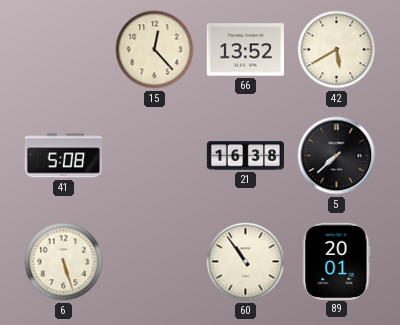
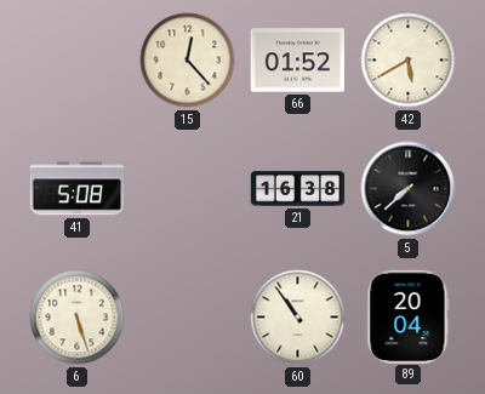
66: 13:52 -> 01:52 (297, 61)
89: 20:01 -> 20:04 (409, 316)
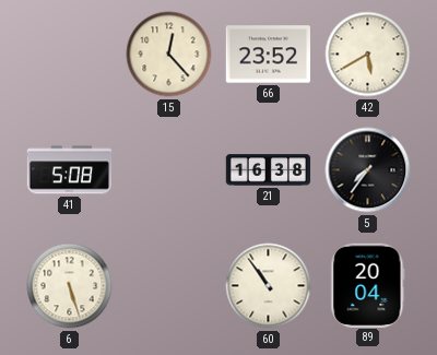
66: 01:52 -> 23:52 (268, 55)
5: 7:38 -> 7:36 (368, 170)
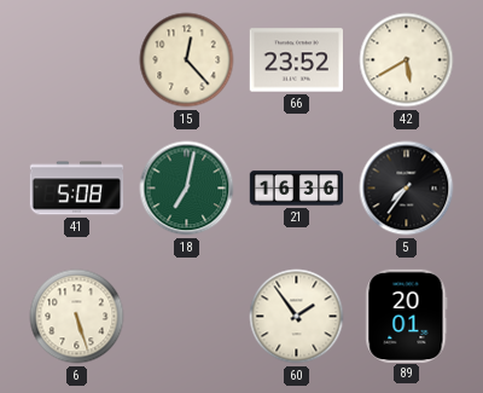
18: none -> 7:02 (187, 189)
21: 16:38 -> 16:36 (297, 189)
60: 10:54 -> 1:54 (297, 317)
89: 20:04 -> 20:01 (407, 316)
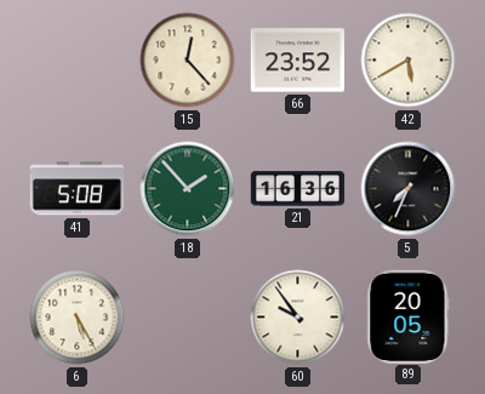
18: 7:02 -> 1:53 (188, 189)
5: 7:36 -> 7:34 (409, 189)
6: 5:27 -> 5:25 (78, 318)
60: 1:54 -> 9:54 (298, 318)
89: 20:01 -> 20:05 (409, 316)
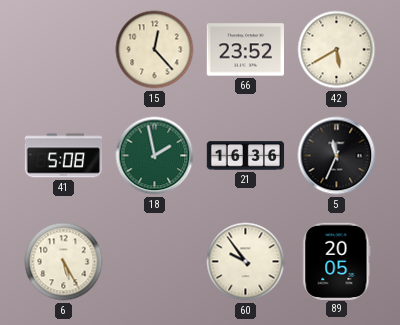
18: 1:53 -> 1:58 (155, 156)
5: 7:34 -> 11:34 (337, 156)
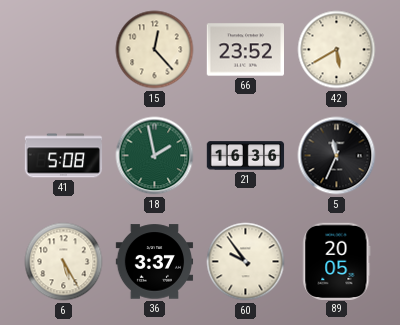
36: none -> 3:37 (155, 262)
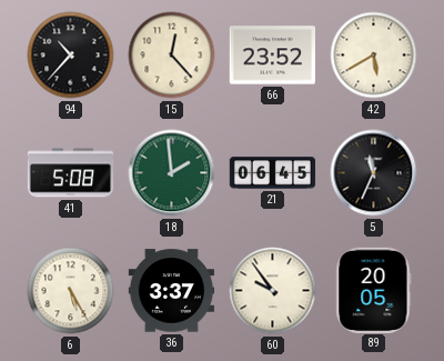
94: none -> 10:37 (71, 56)
18: 1:58 -> 1:59 (172, 173)
21: 16:36 -> 06:45 (273, 173)
